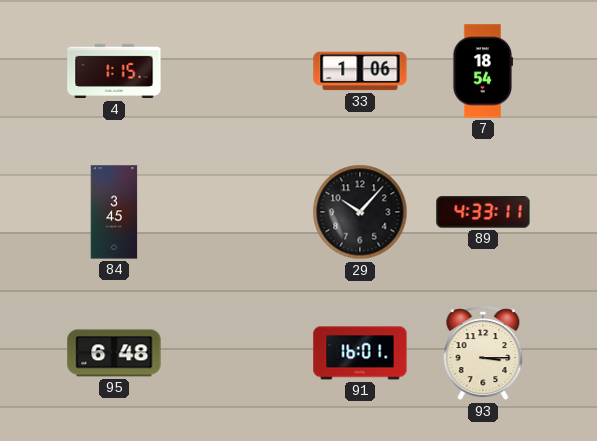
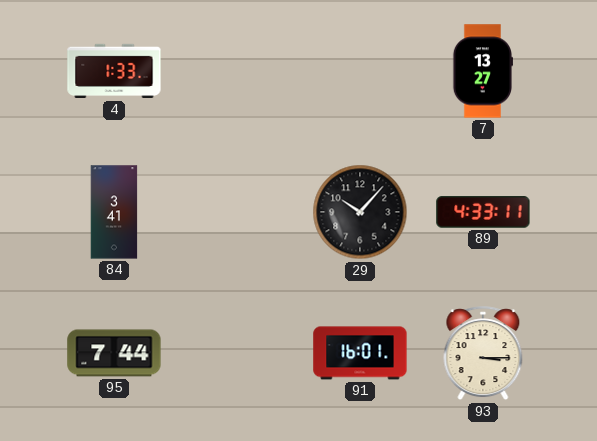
4: 1:15 -> 1:33 (114, 71)
33: 1:06 -> none (360, 71)
7: 18:54 -> 13:27 (482, 71)
84: 3:45 -> 3:41 (114, 212)
95: 6:48 -> 7:44 (114, 353)
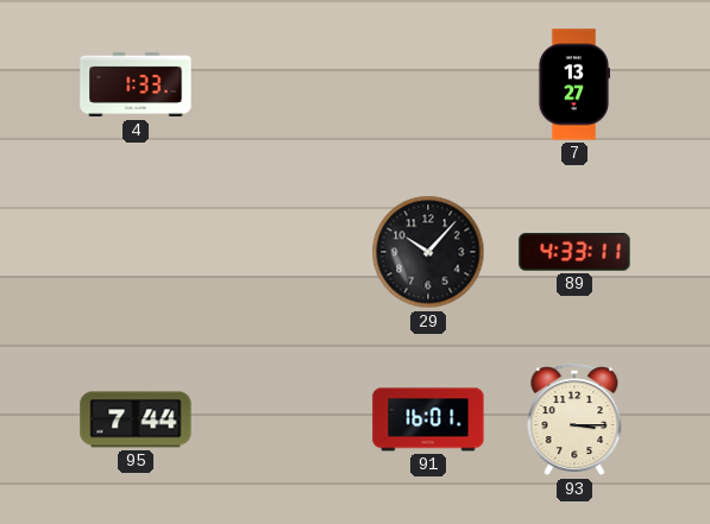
84: 3:41 -> none (114, 212)
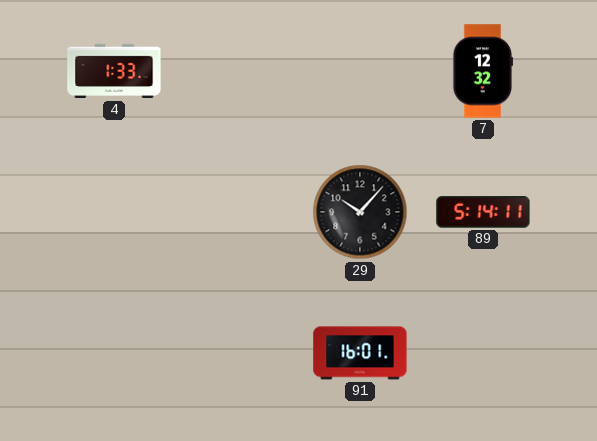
7: 13:27 -> 12:32 (482, 71)
89: 4:33 -> 5:14 (483, 212)
95: 7:44 -> none (136, 419)
93: 3:15 -> none (574, 421)
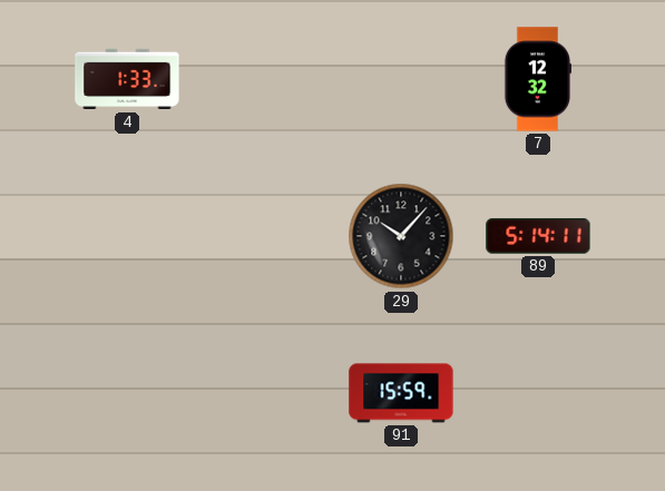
91: 16:01 -> 15:59 (401, 393)
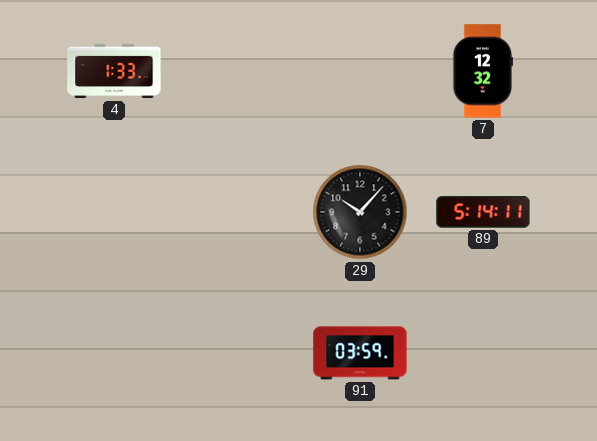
91: 15:59 -> 03:59 (360, 353)
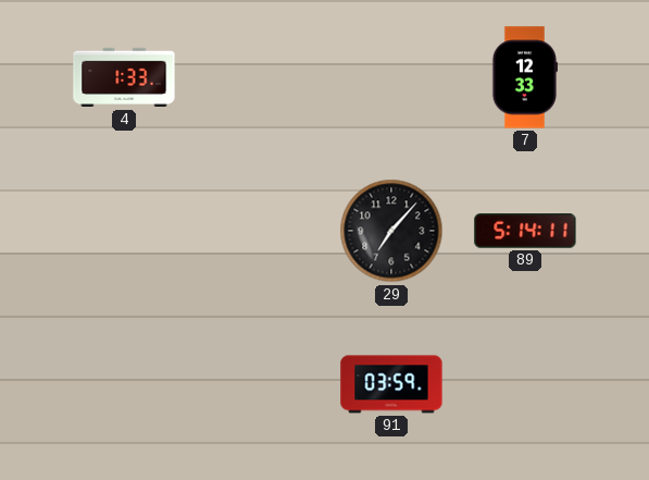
7: 12:32 -> 12:33 (524, 77)
29: 10:07 -> 7:07 (391, 231)
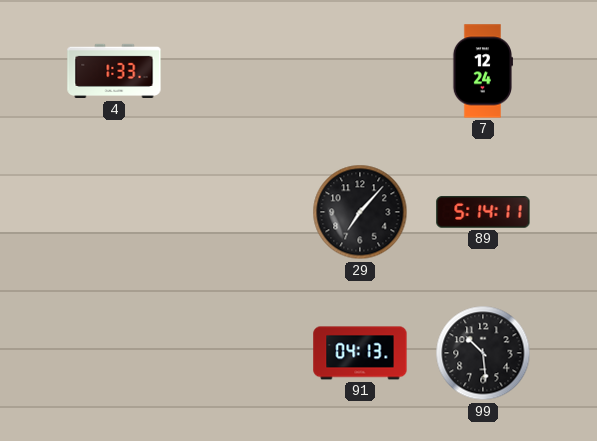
7: 12:33 -> 12:24 (482, 71)
91: 03:59 -> 04:13 (360, 353)
99: none -> 10:29 (483, 353)
